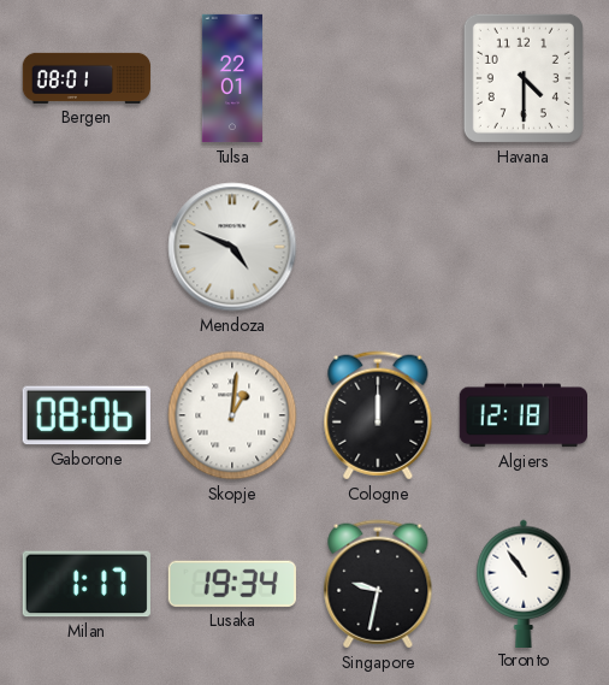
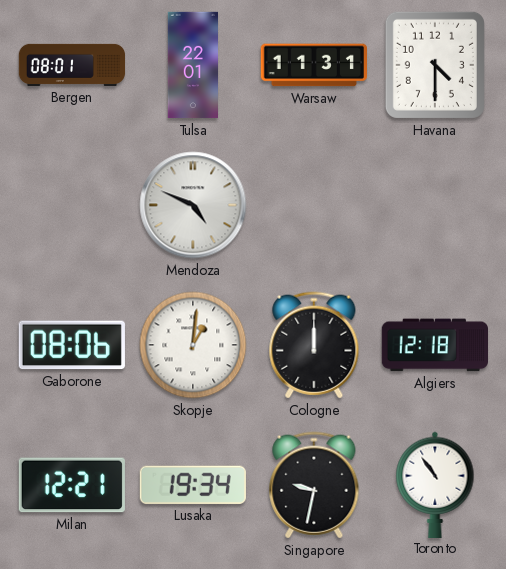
Warsaw: none -> 11:31 (313, 65)
Milan: 1:17 -> 12:21 (72, 485)
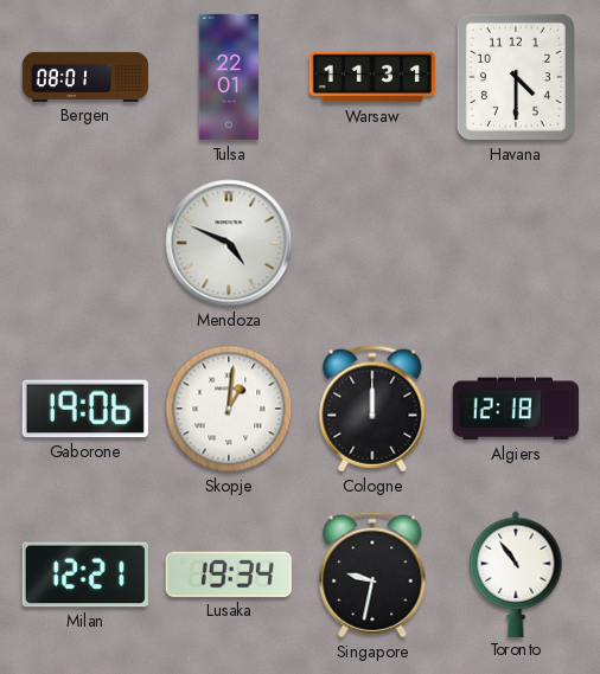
Gaborone: 08:06 -> 19:06 (85, 409)
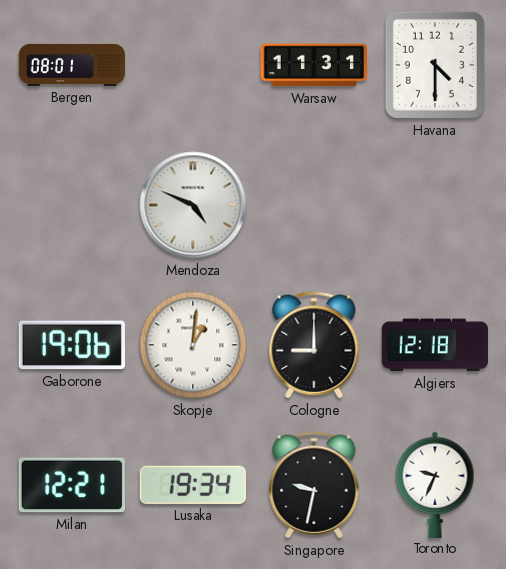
Tulsa: 22:01 -> none (228, 77)
Cologne: 12:00 -> 9:00 (314, 345)
Toronto: 10:54 -> 9:34 (435, 484)
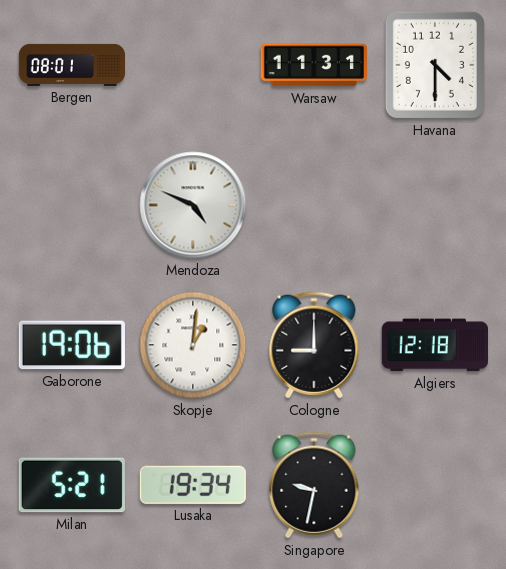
Milan: 12:21 -> 5:21 (72, 485)
Toronto: 9:34 -> none (435, 484)
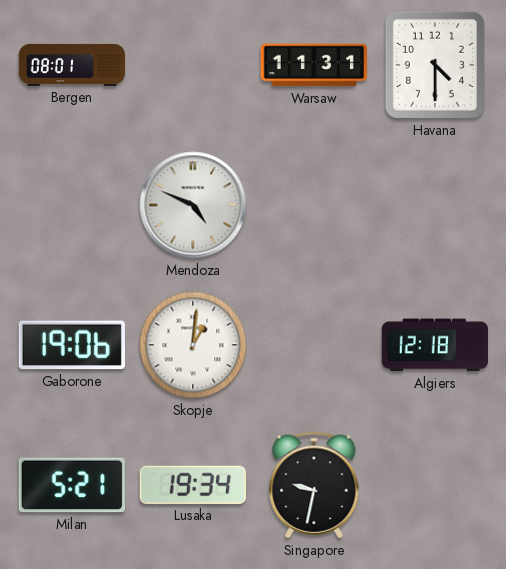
Cologne: 9:00 -> none (314, 345)
